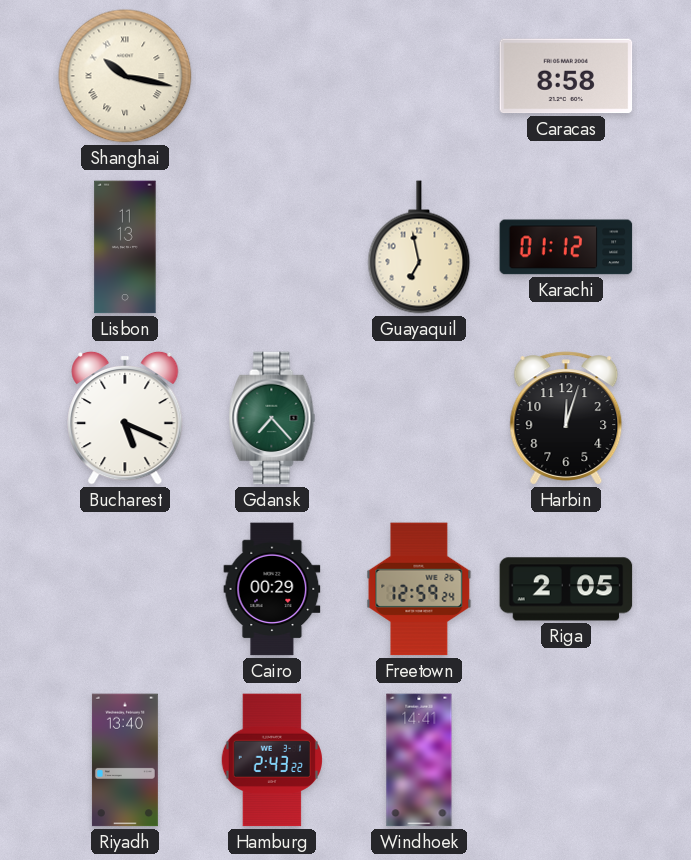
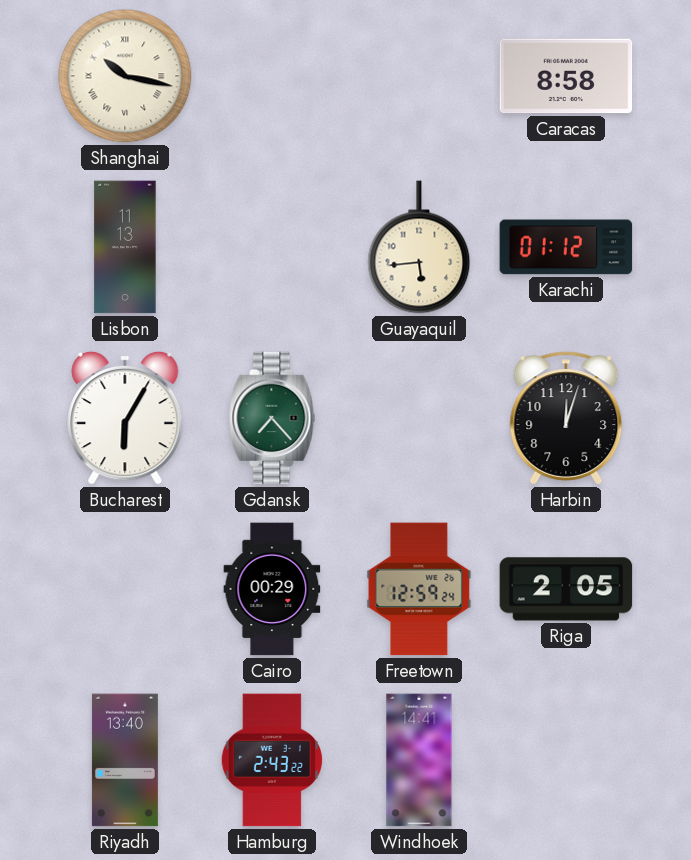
Guayaquil: 6:58 -> 5:44 (419, 247)
Bucharest: 5:19 -> 6:05 (125, 418)
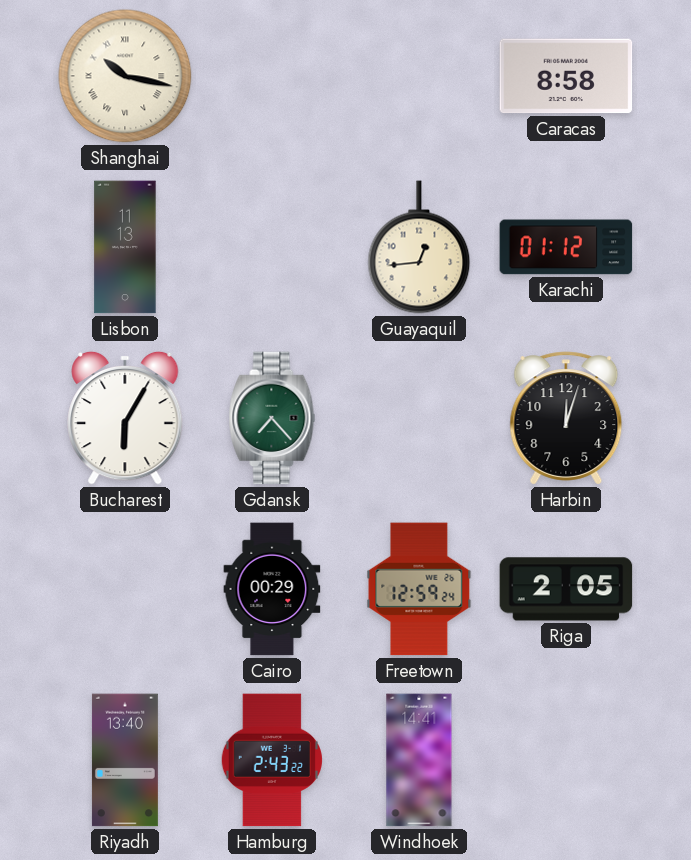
Guayaquil: 5:44 -> 12:44 (419, 247)
